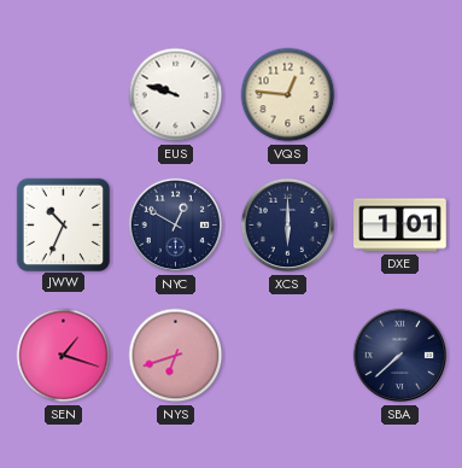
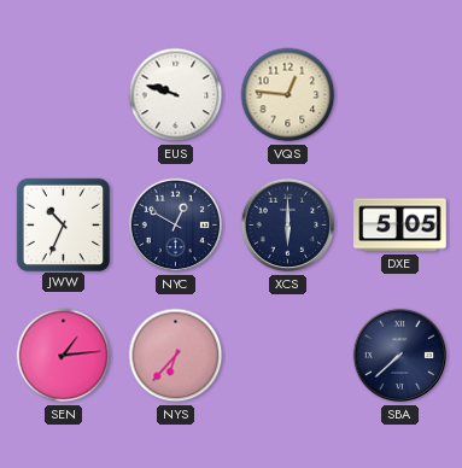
DXE: 1:01 -> 5:05 (400, 226)
SEN: 1:18 -> 1:14 (64, 356)
NYS: 6:42 -> 6:37 (176, 356)
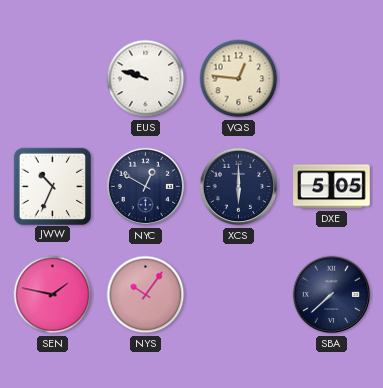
SEN: 1:14 -> 1:47 (53, 295)
NYS: 6:37 -> 10:06 (146, 295)
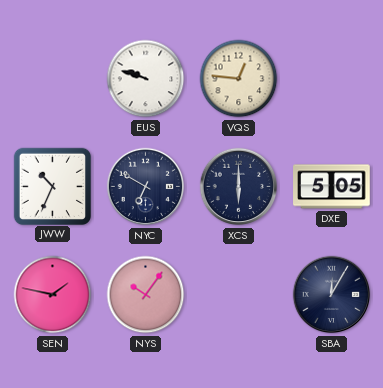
NYC: 12:50 -> 6:50 (146, 187)
SBA: 7:38 -> 12:05 (332, 295)
